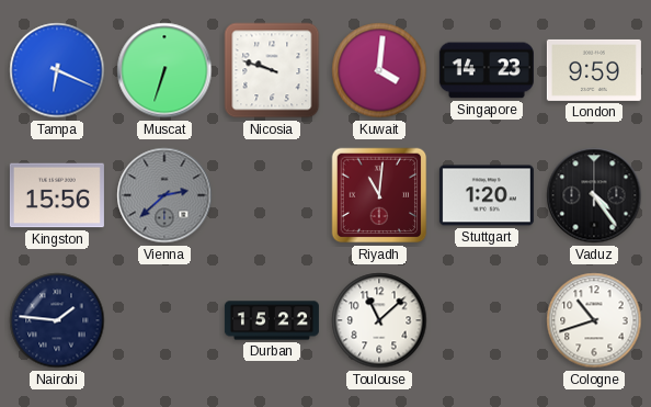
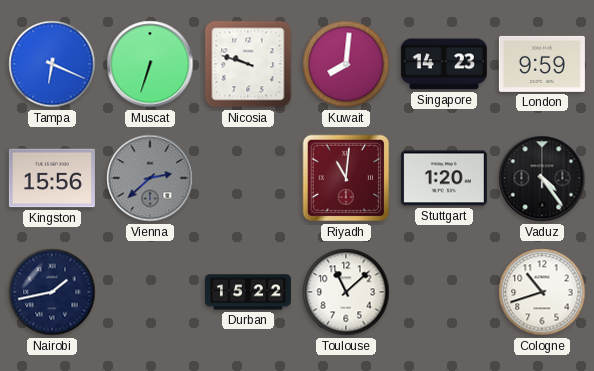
Kuwait: 4:01 -> 8:01 (346, 64)
Nairobi: 1:46 -> 1:43 (52, 292)
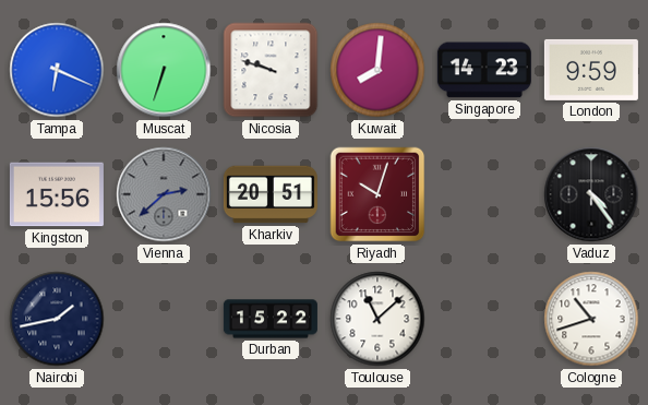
Kharkiv: none -> 20:51 (271, 194)
Riyadh: 11:01 -> 10:03 (377, 194)
Stuttgart: 1:20 -> none (444, 178)
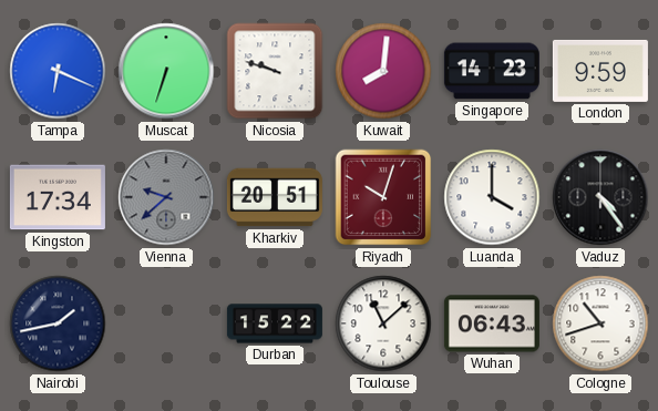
Kingston: 15:56 -> 17:34 (58, 197)
Vienna: 2:38 -> 9:38 (166, 197)
Luanda: none -> 4:00 (492, 197)
Wuhan: none -> 06:43 (492, 323)
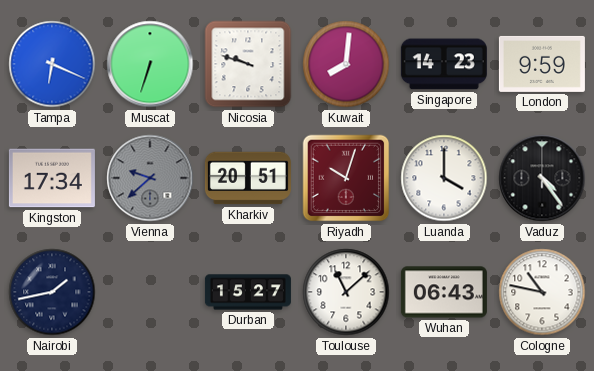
Durban: 15:22 -> 15:27 (248, 292)
Cologne: 10:42 -> 10:47 (542, 292)
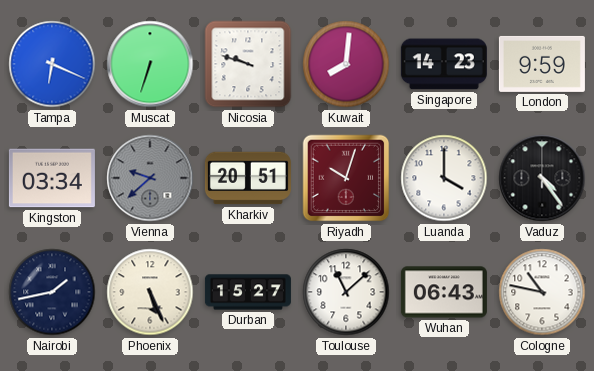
Kingston: 17:34 -> 03:34 (52, 178)
Phoenix: none -> 5:26 (150, 292)
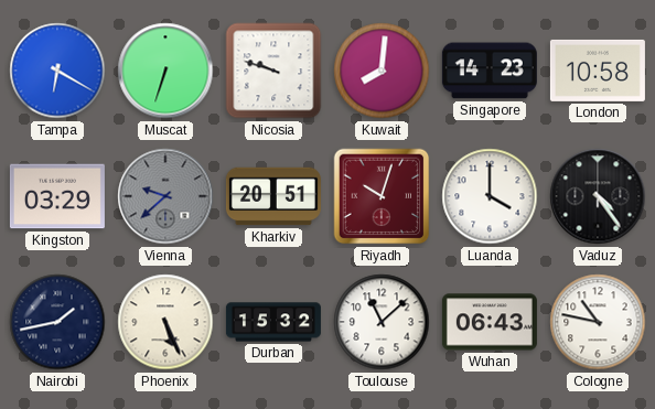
Tampa: 6:19 -> 6:20 (57, 71)
London: 9:59 -> 10:58 (598, 71)
Kingston: 03:34 -> 03:29 (57, 196)
Durban: 15:27 -> 15:32 (273, 322)
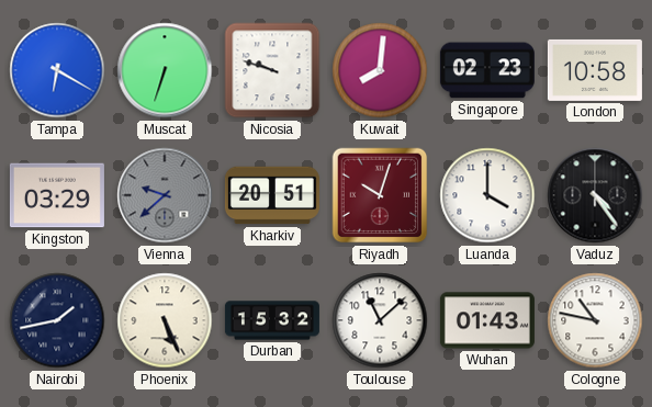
Singapore: 14:23 -> 02:23 (487, 70)
Wuhan: 06:43 -> 01:43 (487, 320)
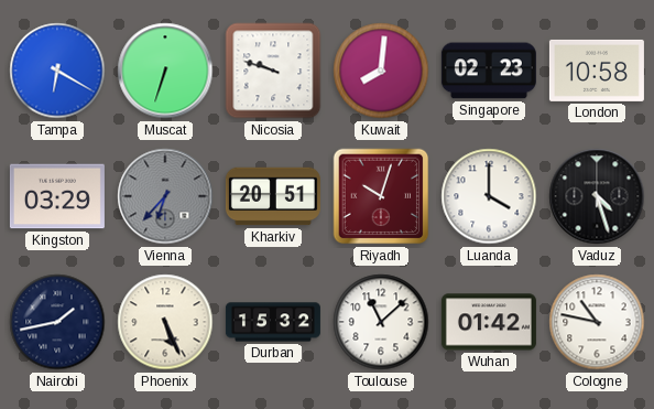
Vienna: 9:38 -> 6:37 (165, 196)
Vaduz: 4:24 -> 4:27 (597, 196)
Wuhan: 01:43 -> 01:42 (489, 322)
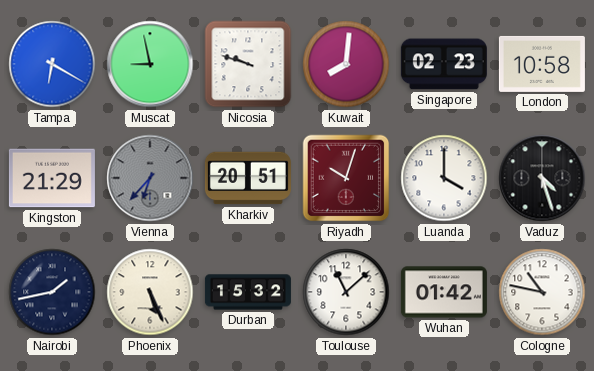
Muscat: 6:33 -> 8:58 (150, 64)
Kingston: 03:29 -> 21:29 (52, 178)
